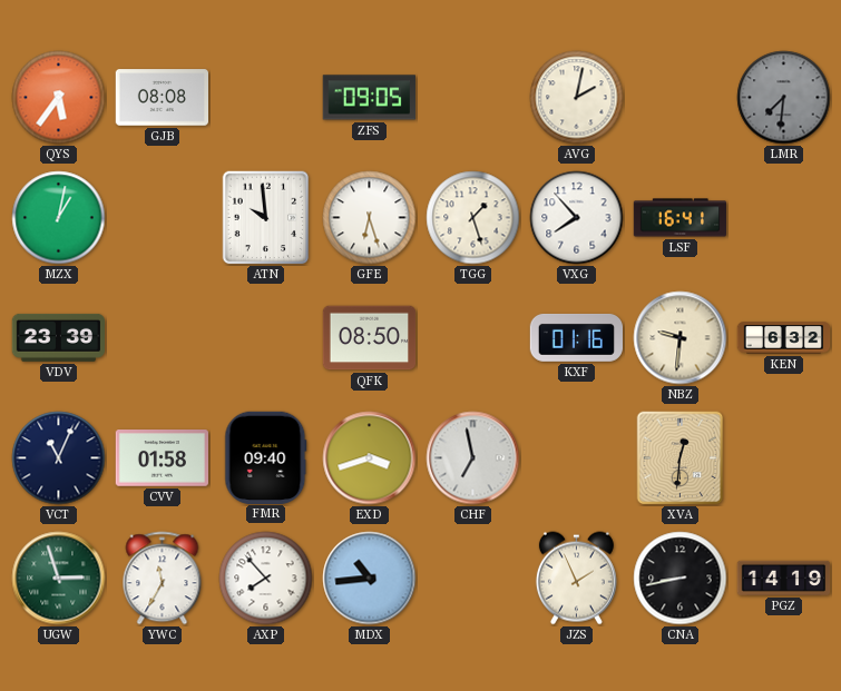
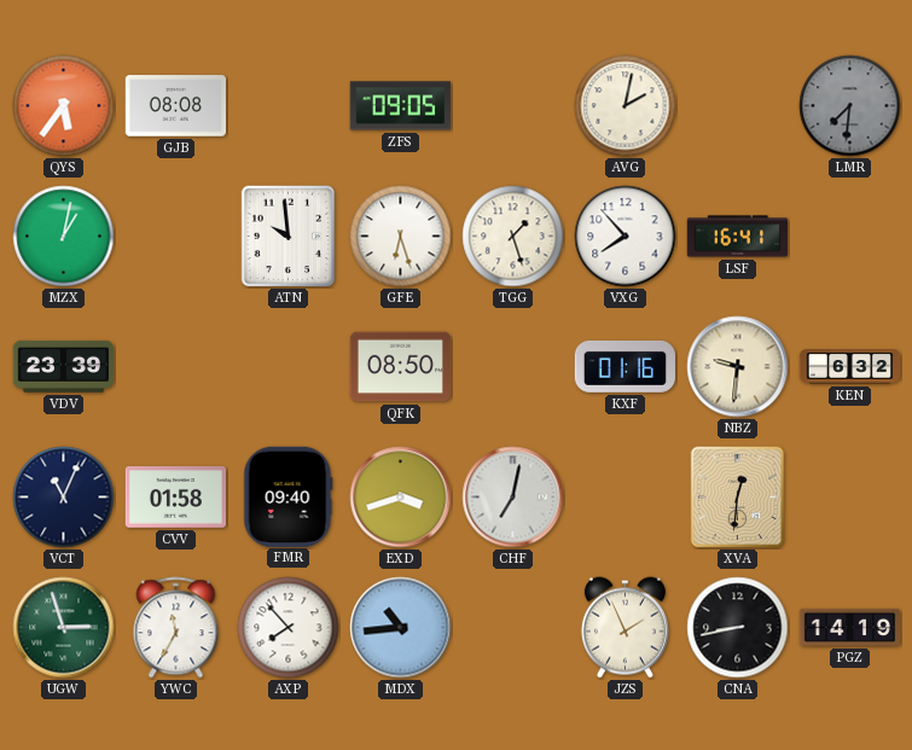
CHF: 6:58 -> 7:02 (513, 498)
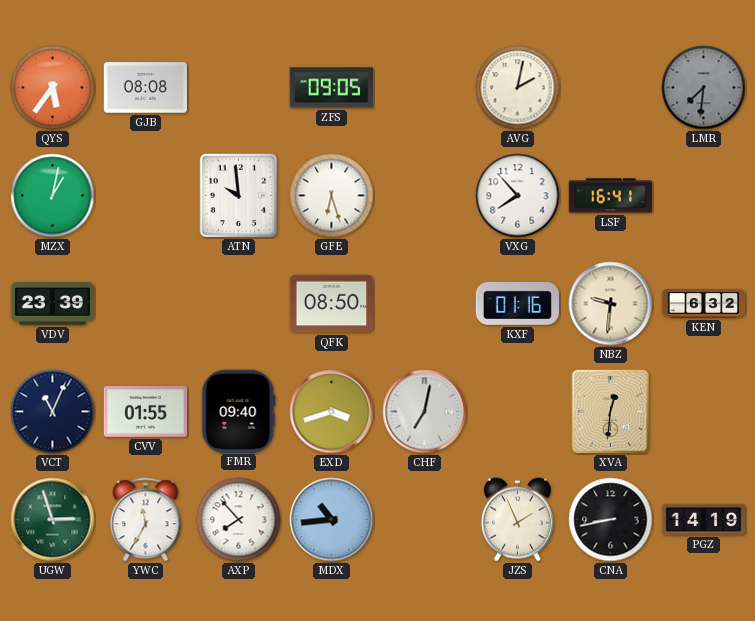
TGG: 1:27 -> none (513, 237)
CVV: 01:58 -> 01:55 (146, 412)
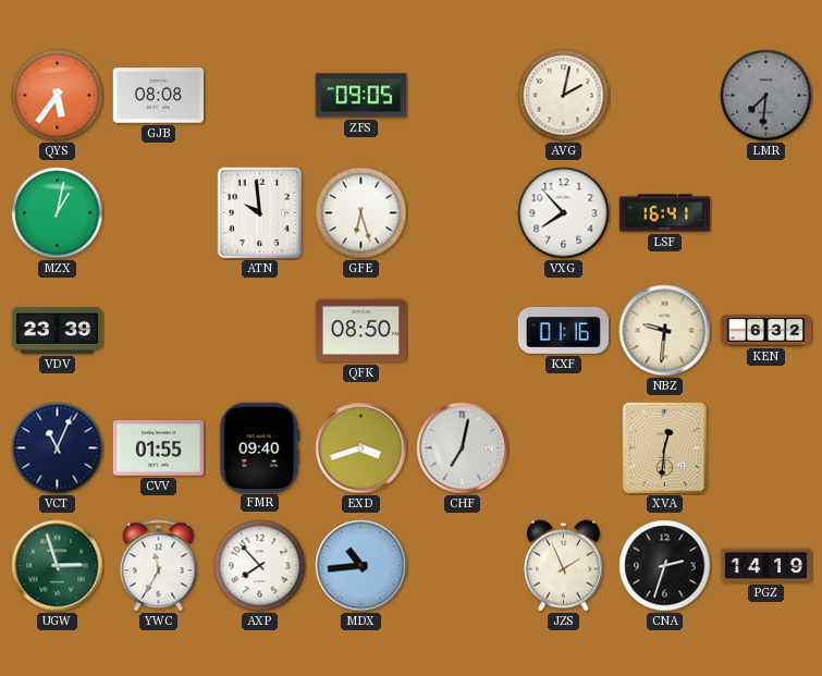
CNA: 8:43 -> 2:33 (665, 566)
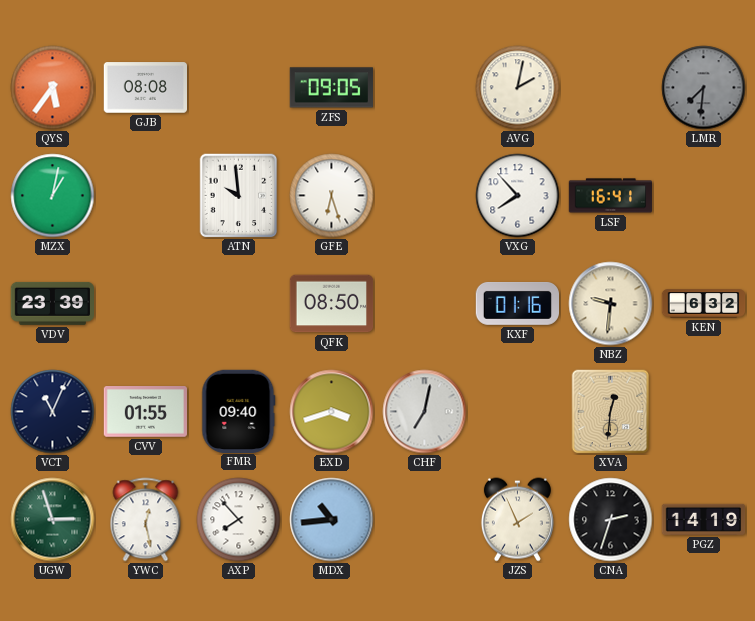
YWC: 11:35 -> 12:28 (146, 520)
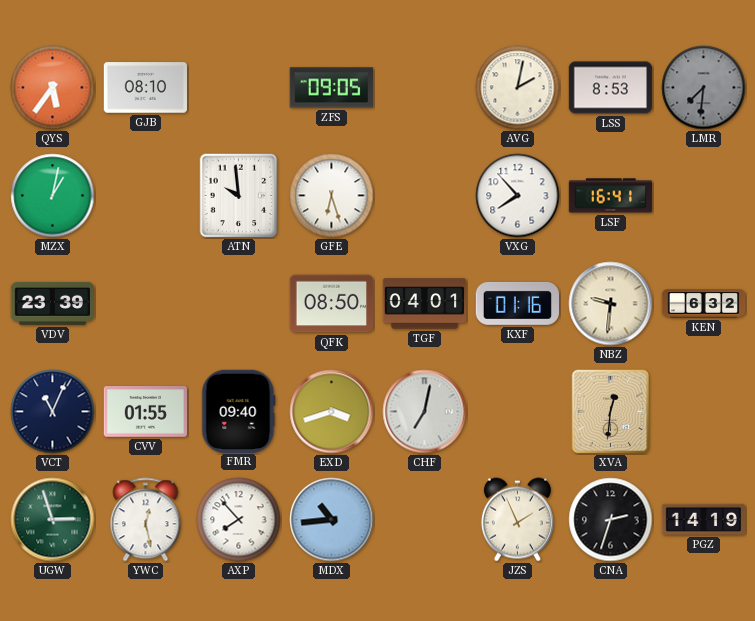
GJB: 08:08 -> 08:10 (145, 88)
LSS: none -> 8:53 (611, 88)
TGF: none -> 04:01 (425, 304)
